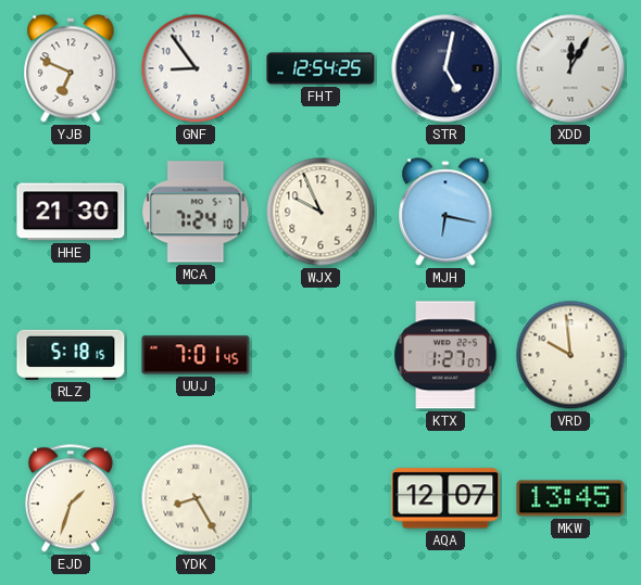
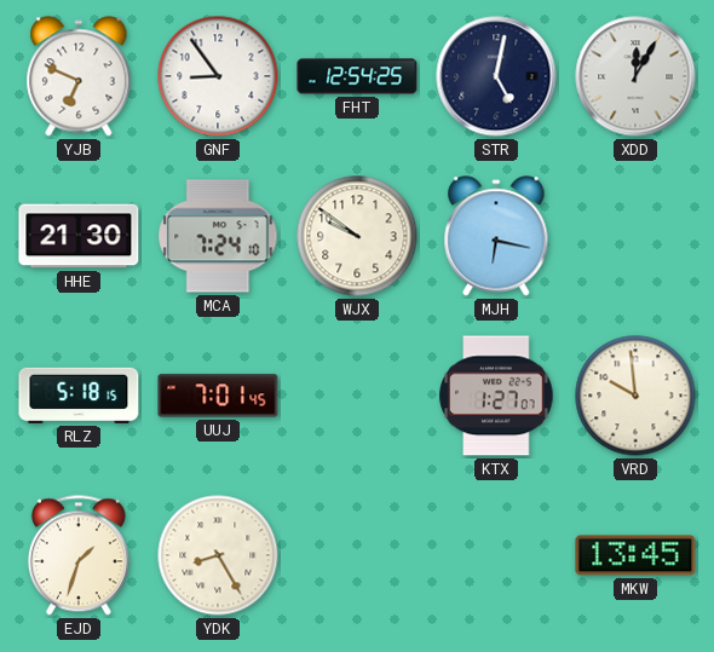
WJX: 9:56 -> 9:51 (357, 236)
AQA: 12:07 -> none (445, 498)
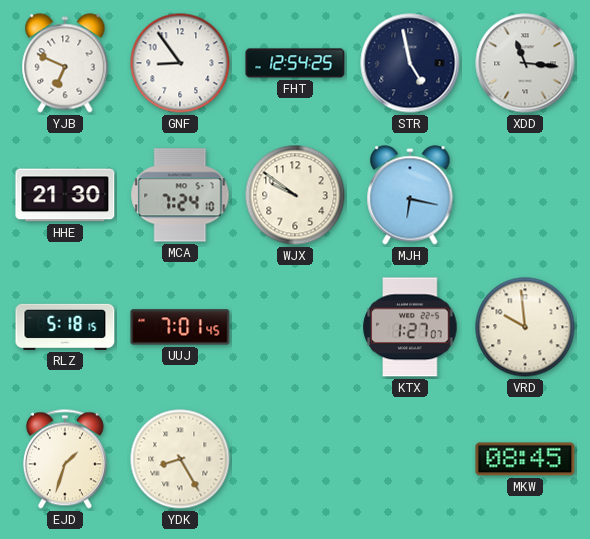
STR: 5:02 -> 4:58 (410, 63)
XDD: 12:05 -> 11:16 (525, 63)
MKW: 13:45 -> 08:45 (525, 459)
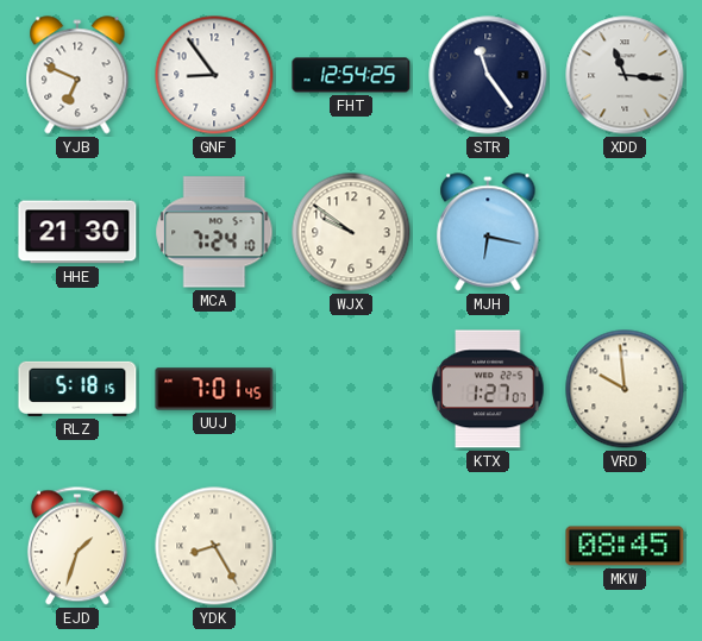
STR: 4:58 -> 11:24 (488, 75)
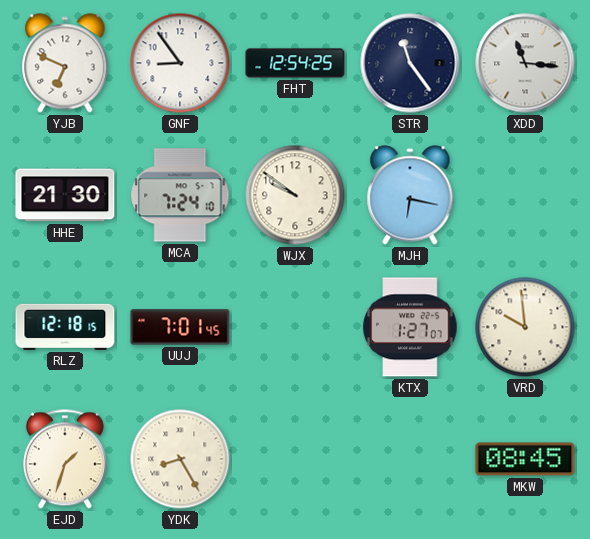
RLZ: 5:18 -> 12:18 (65, 327)
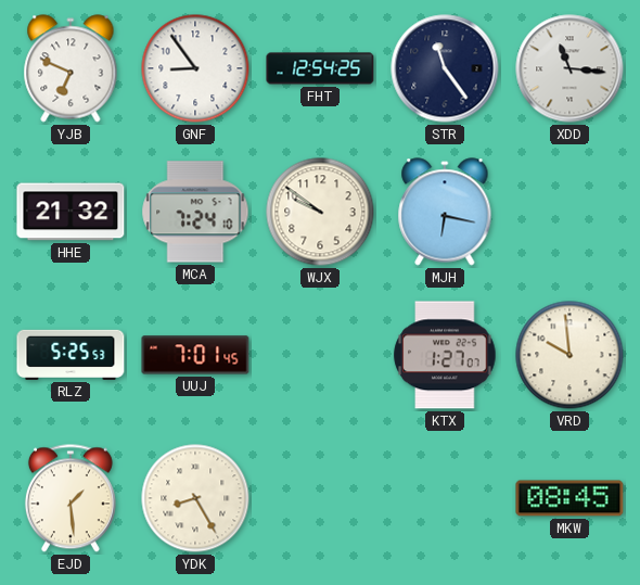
HHE: 21:30 -> 21:32 (71, 212)
RLZ: 12:18 -> 5:25 (71, 355)
EJD: 1:33 -> 1:29 (71, 498)
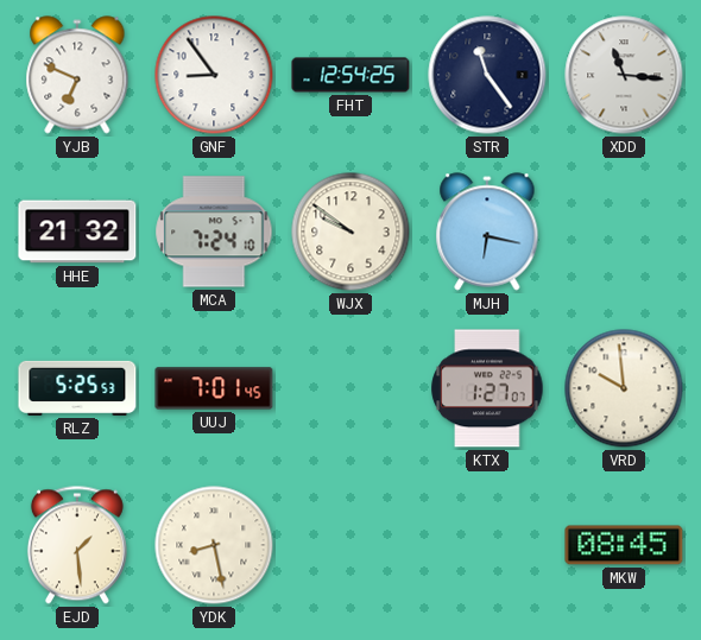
YDK: 8:25 -> 8:28 (214, 545)
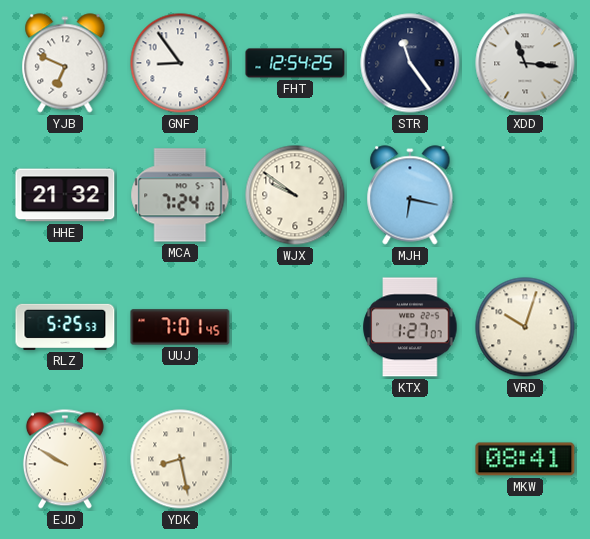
VRD: 9:59 -> 10:03 (525, 327)
EJD: 1:29 -> 9:50 (65, 459)
MKW: 08:45 -> 08:41 (525, 459)
